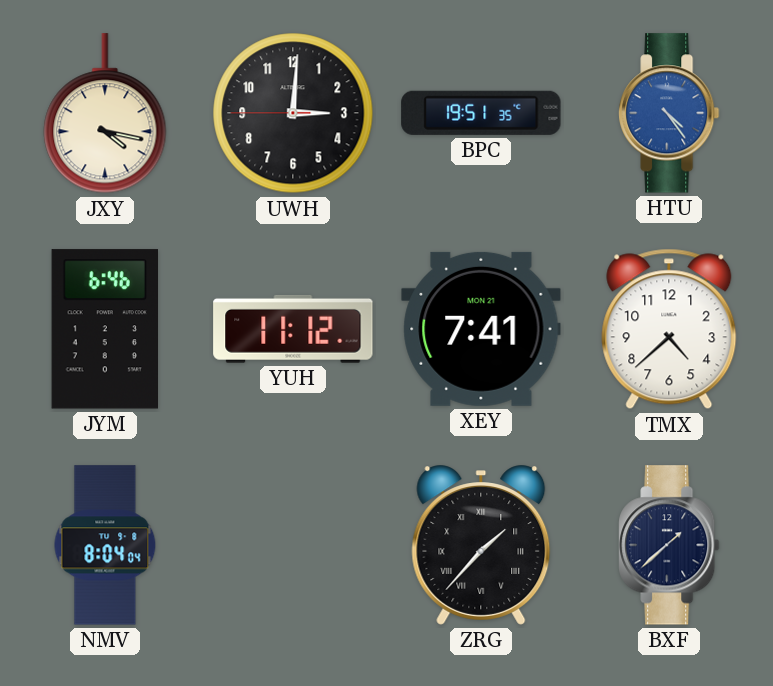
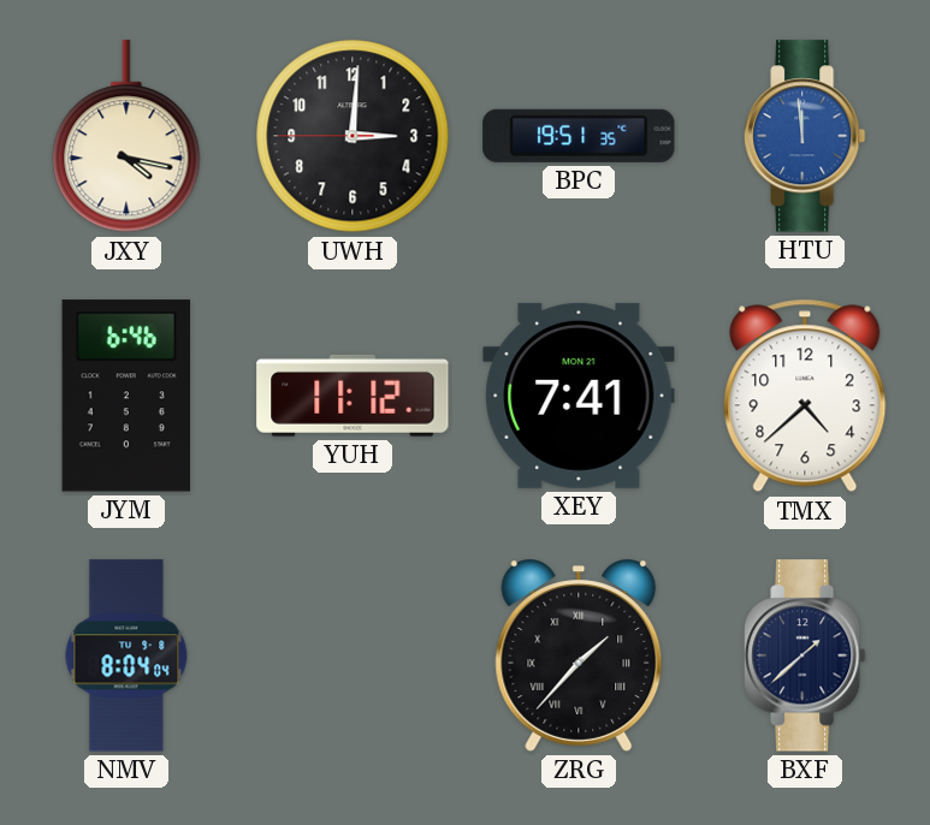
HTU: 4:24 -> 11:59 (805, 136)
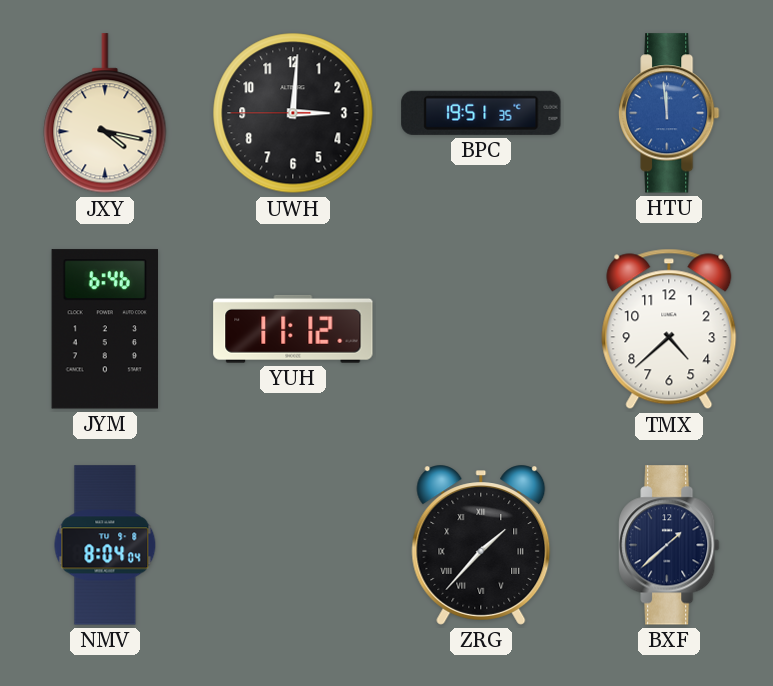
XEY: 7:41 -> none (579, 396)
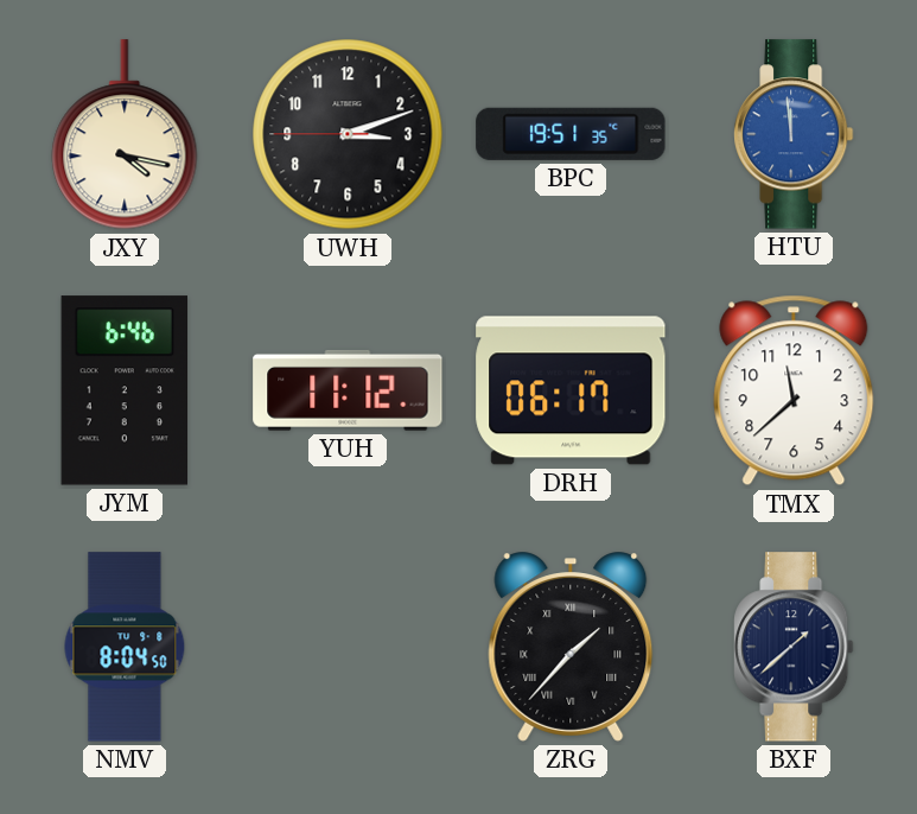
UWH: 3:00 -> 3:11 (348, 134)
DRH: none -> 06:17 (571, 390)
TMX: 4:38 -> 11:38 (794, 390)
NMV: 8:04:04 -> 8:04:50 (125, 647)
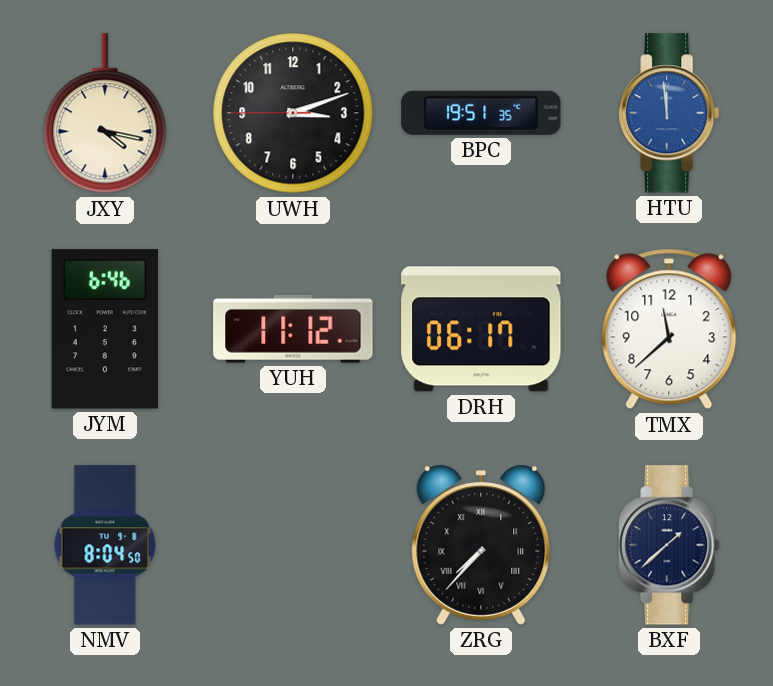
ZRG: 1:37 -> 7:37 (481, 545)
